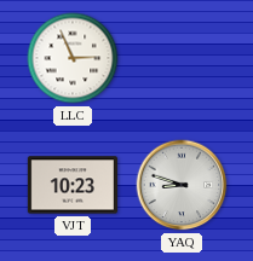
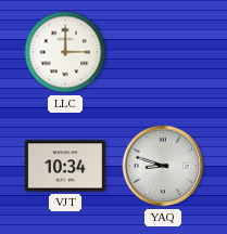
LLC: 2:56 -> 3:00 (65, 52)
VJT: 10:23 -> 10:34 (65, 166)
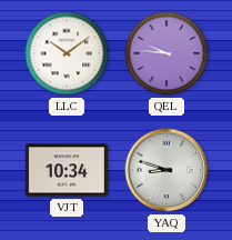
LLC: 3:00 -> 10:09 (67, 53)
QEL: none -> 9:46 (167, 53)
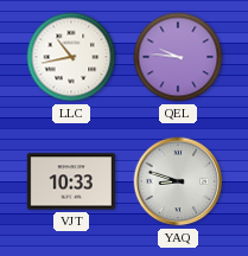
LLC: 10:09 -> 10:43 (71, 57)
VJT: 10:34 -> 10:33 (71, 181)
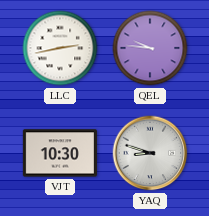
LLC: 10:43 -> 2:43 (60, 48)
VJT: 10:33 -> 10:30 (60, 153)
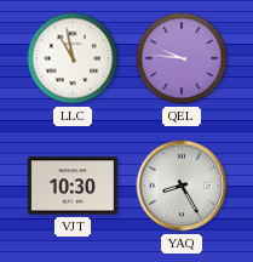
LLC: 2:43 -> 10:58 (73, 58)
YAQ: 8:48 -> 8:25 (182, 186)
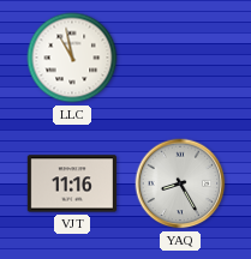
QEL: 9:46 -> none (182, 58)
VJT: 10:30 -> 11:16 (72, 183)
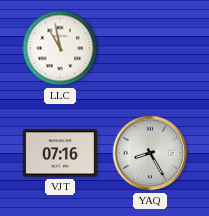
VJT: 11:16 -> 07:16 (60, 153)
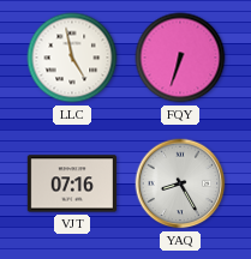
LLC: 10:58 -> 4:58 (72, 58)
FQY: none -> 6:33 (180, 58)
